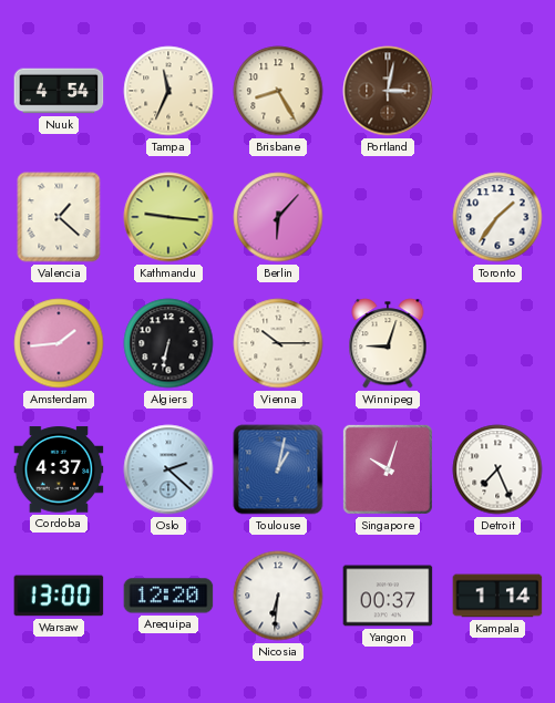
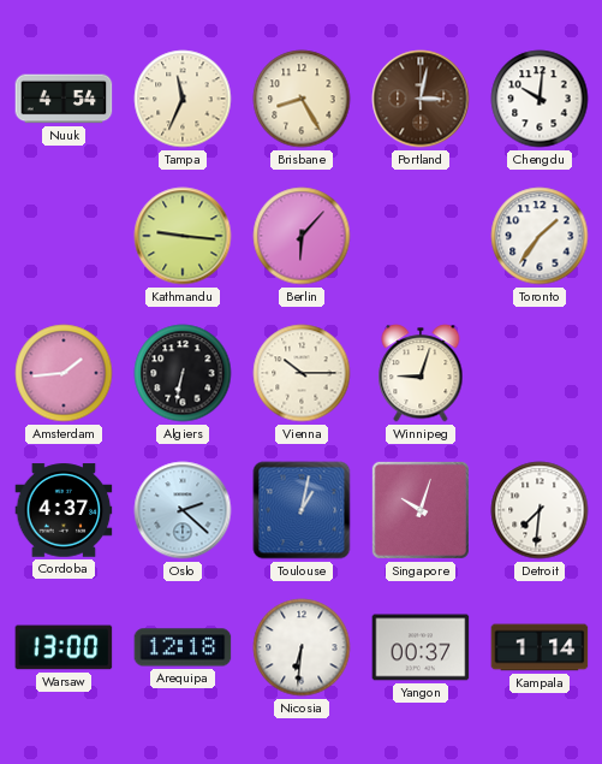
Chengdu: none -> 10:01 (540, 99)
Valencia: 1:22 -> none (59, 217)
Detroit: 7:26 -> 7:31 (540, 510)
Arequipa: 12:20 -> 12:18 (183, 647)
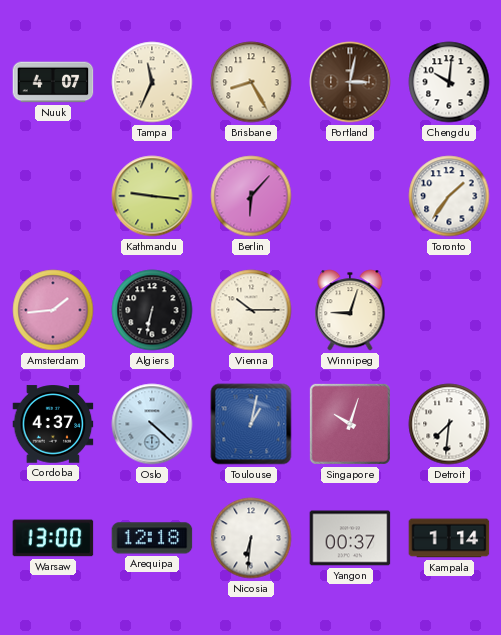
Nuuk: 4:54 -> 4:07 (53, 82)
Oslo: 2:22 -> 4:22 (152, 424)
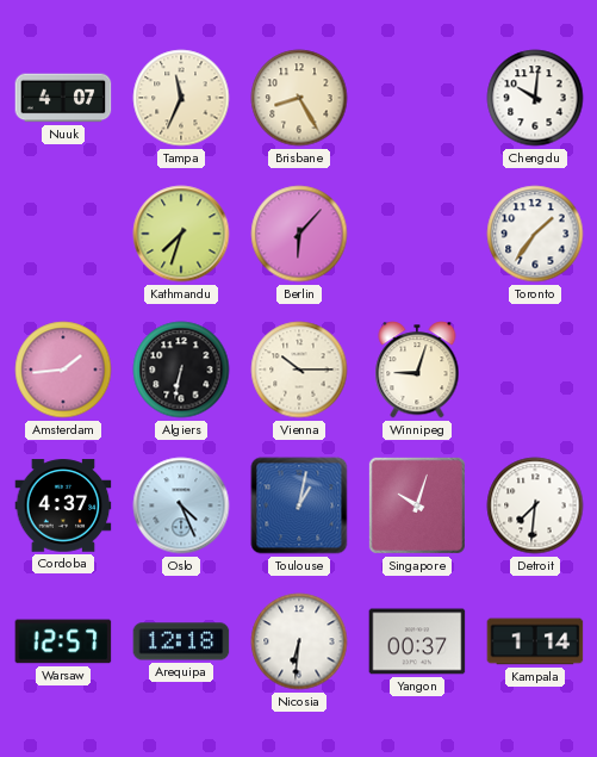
Portland: 3:02 -> none (350, 82)
Kathmandu: 9:16 -> 7:33 (181, 234)
Oslo: 4:22 -> 4:26 (181, 505)
Warsaw: 13:00 -> 12:57 (63, 641)
